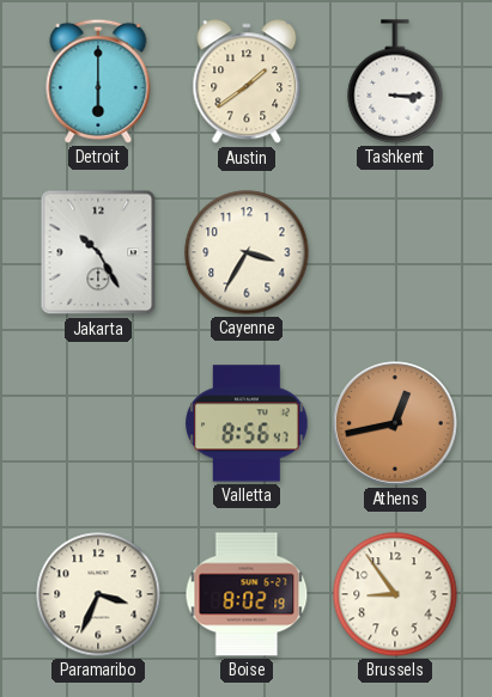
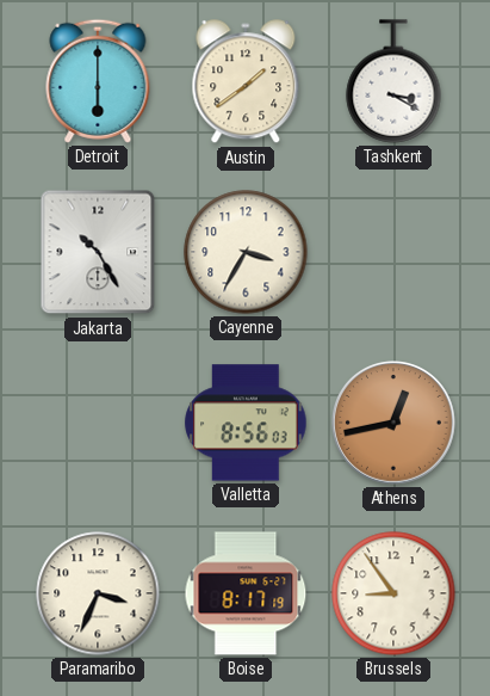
Tashkent: 3:15 -> 3:20 (393, 81)
Valletta: 8:56:47 -> 8:56:03 (246, 423)
Boise: 8:02 -> 8:17 (246, 593)
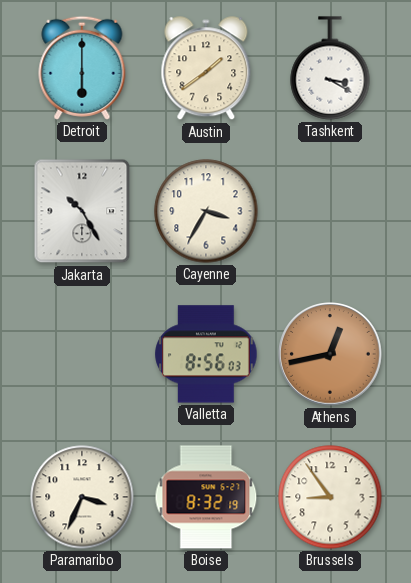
Boise: 8:17 -> 8:32 (206, 497)
